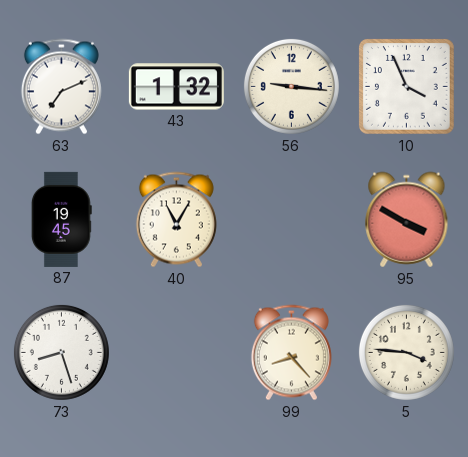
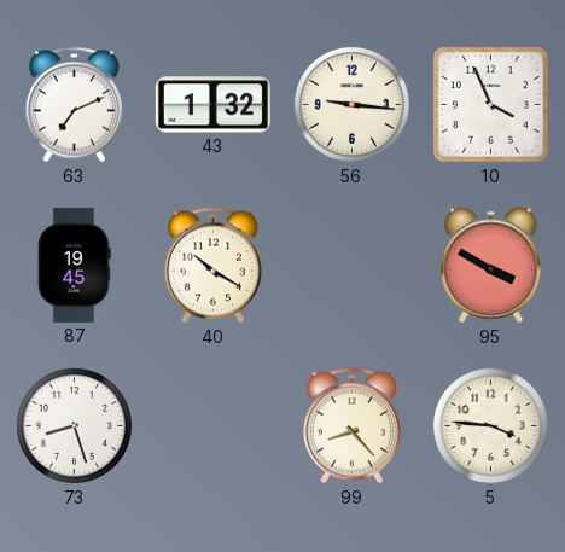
40: 11:05 -> 10:20 (212, 266)
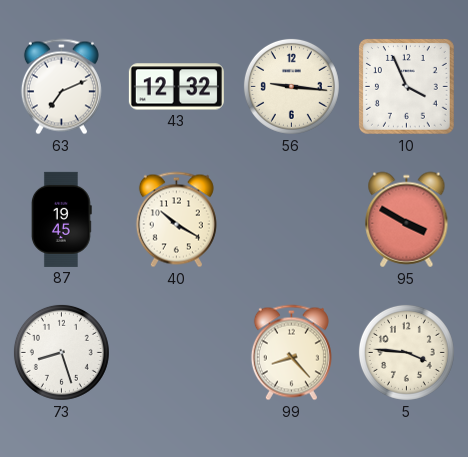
43: 1:32 -> 12:32 (176, 87)
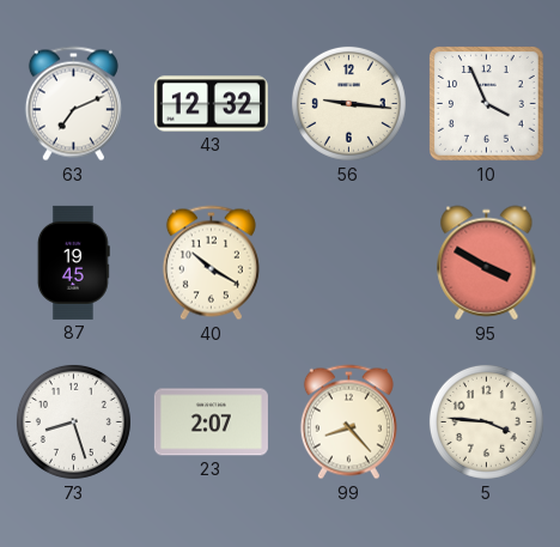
23: none -> 2:07 (211, 423)
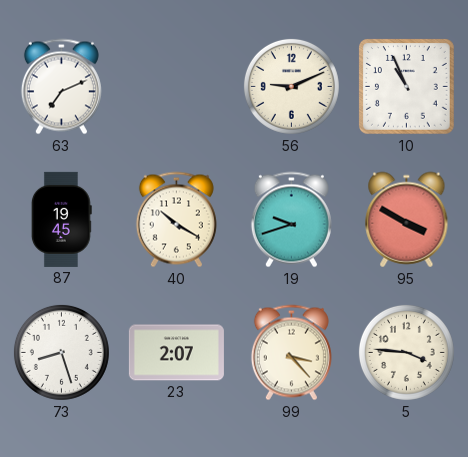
43: 12:32 -> none (211, 104)
56: 9:16 -> 9:11 (291, 86)
10: 3:56 -> 10:56 (407, 87)
19: none -> 9:42 (291, 220)
99: 8:23 -> 3:23 (291, 353)
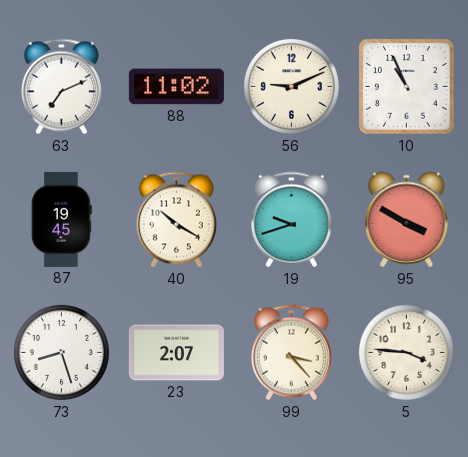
88: none -> 11:02 (176, 87)
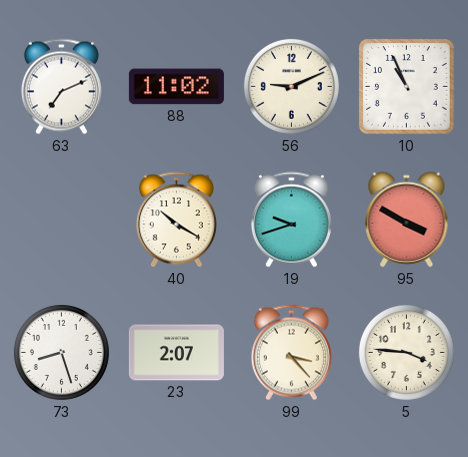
87: 19:45 -> none (61, 219)
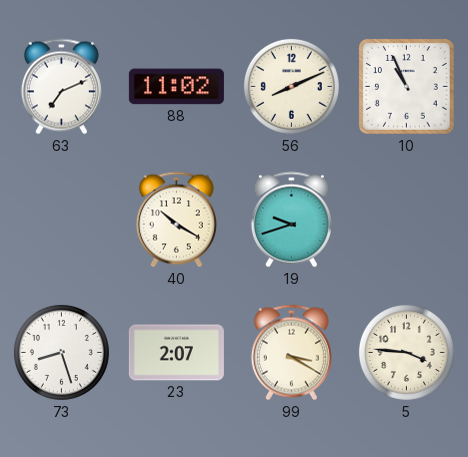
56: 9:11 -> 8:11 (291, 86)
95: 3:50 -> none (407, 220)
99: 3:23 -> 3:20 (291, 353)
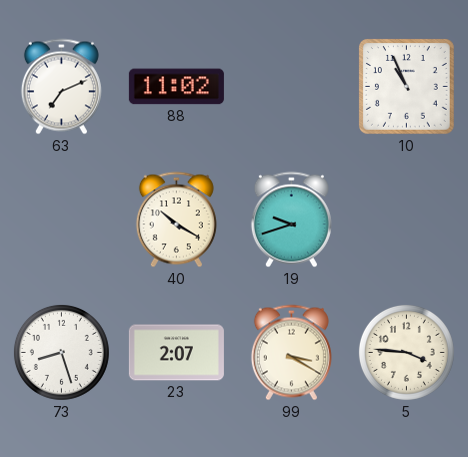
56: 8:11 -> none (291, 86)
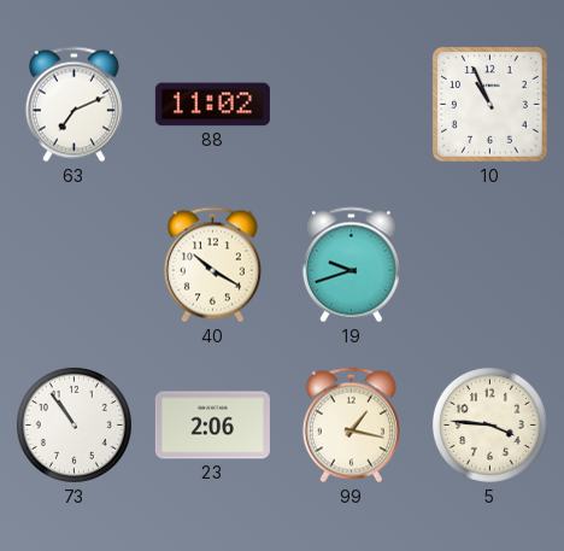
73: 8:27 -> 10:54 (74, 424)
23: 2:07 -> 2:06 (212, 426)
99: 3:20 -> 1:17 (351, 426)
